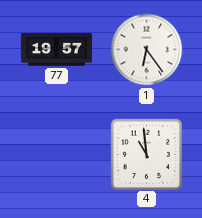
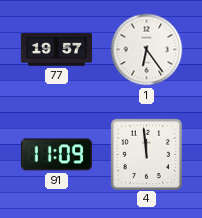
91: none -> 11:09 (56, 155)
4: 10:59 -> 11:59 (146, 154)
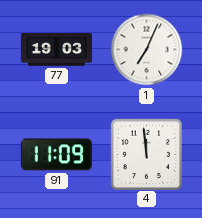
77: 19:57 -> 19:03 (56, 50)
1: 6:24 -> 7:04 (147, 50)
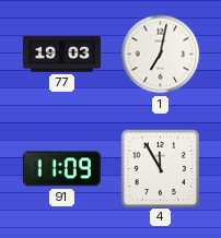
1: 7:04 -> 7:02 (161, 55)
4: 11:59 -> 11:55 (160, 168)
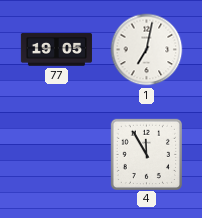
77: 19:03 -> 19:05 (56, 50)
91: 11:09 -> none (61, 169)
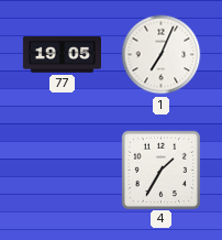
1: 7:02 -> 7:04 (162, 55)
4: 11:55 -> 1:35 (160, 170)
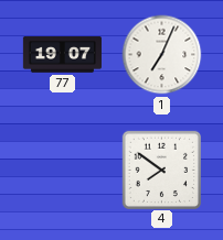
77: 19:05 -> 19:07 (62, 55)
4: 1:35 -> 7:51 (161, 170)
